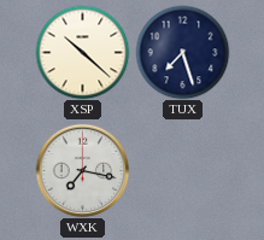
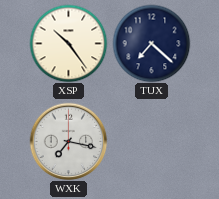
XSP: 10:22 -> 10:24 (68, 43)
TUX: 7:27 -> 7:22 (151, 43)
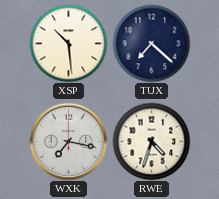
XSP: 10:24 -> 10:29 (68, 43)
RWE: none -> 4:33 (151, 141)
